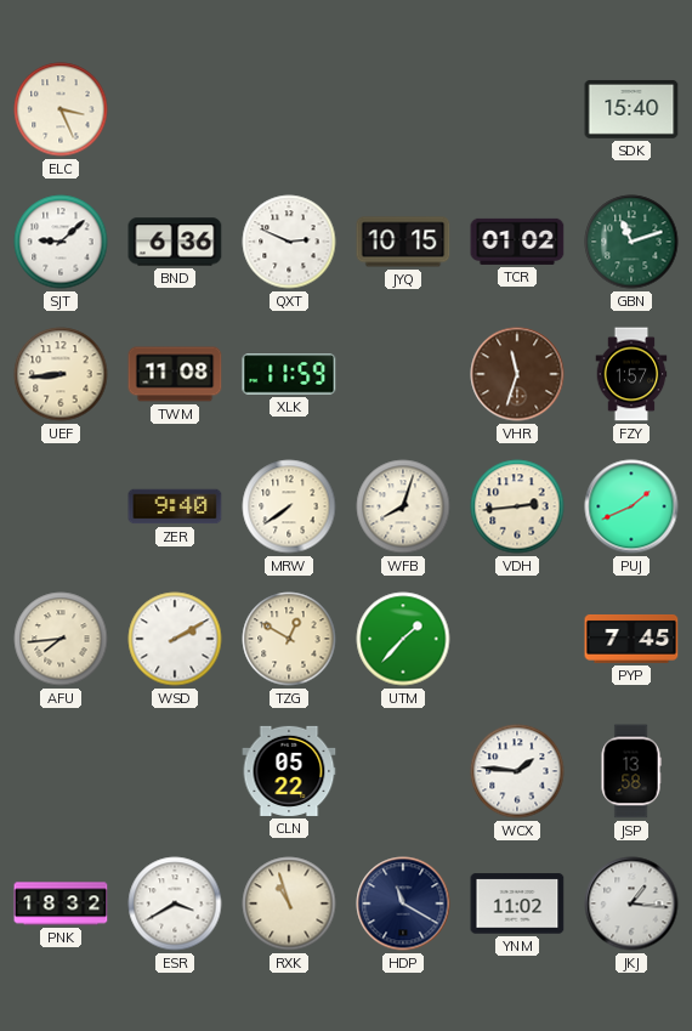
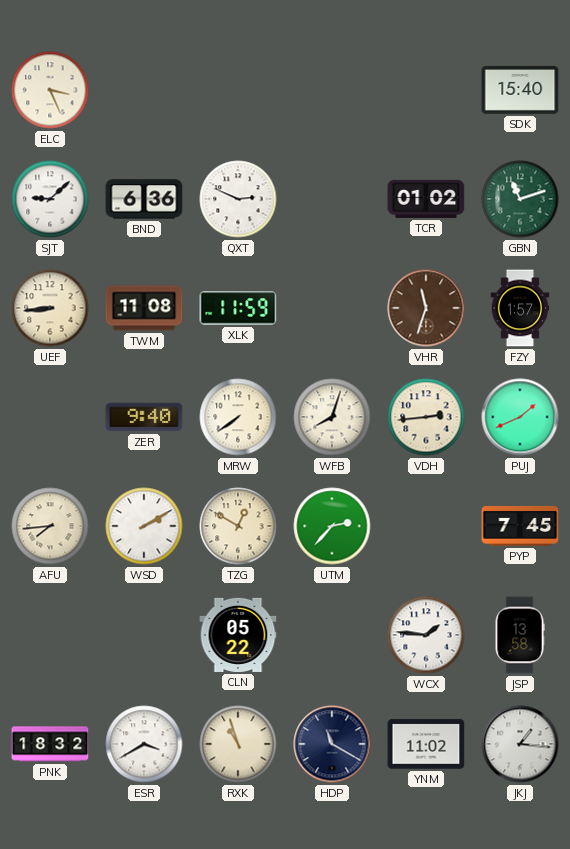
JYQ: 10:15 -> none (403, 242)
UTM: 1:37 -> 2:37 (332, 526)
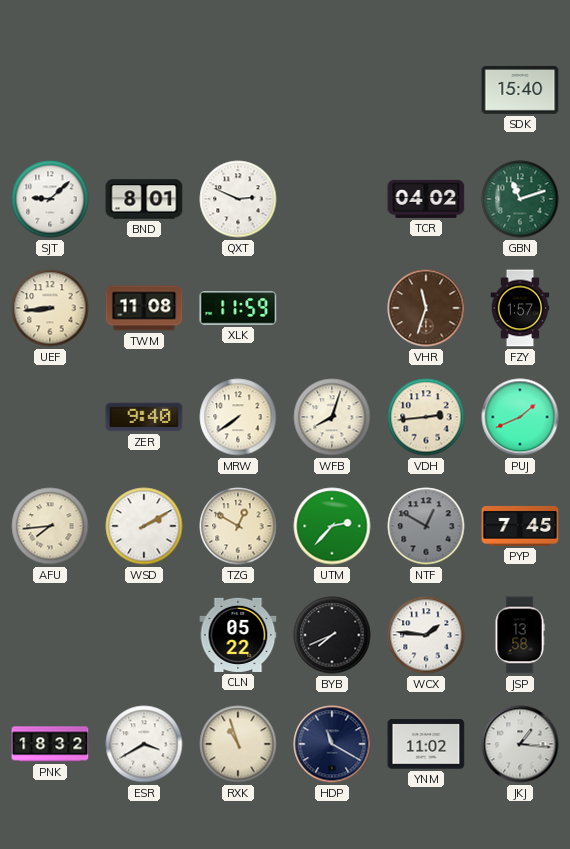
ELC: 3:26 -> none (50, 90)
BND: 6:36 -> 8:01 (144, 199)
TCR: 01:02 -> 04:02 (426, 199)
NTF: none -> 12:50 (426, 526)
BYB: none -> 7:41 (332, 635)
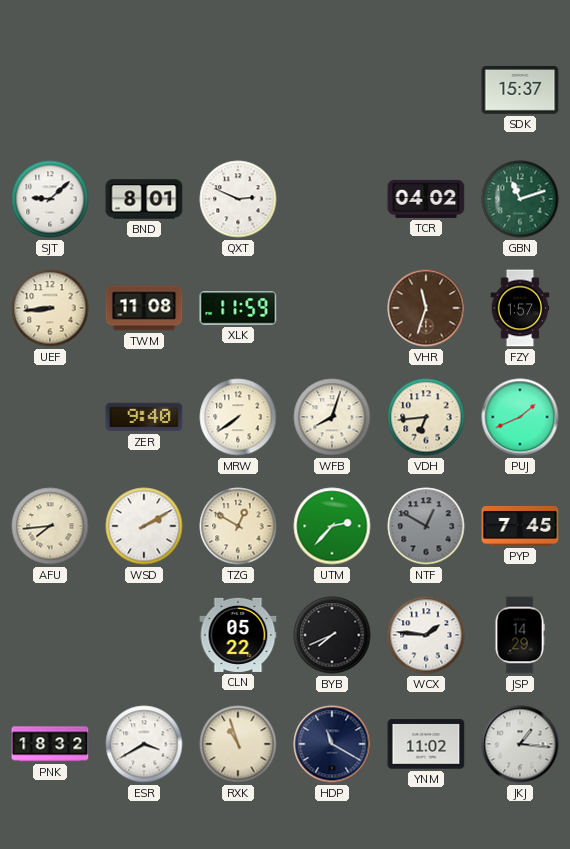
SDK: 15:40 -> 15:37 (520, 90)
VDH: 2:44 -> 6:44 (426, 417)
JSP: 13:58 -> 14:29 (520, 635)
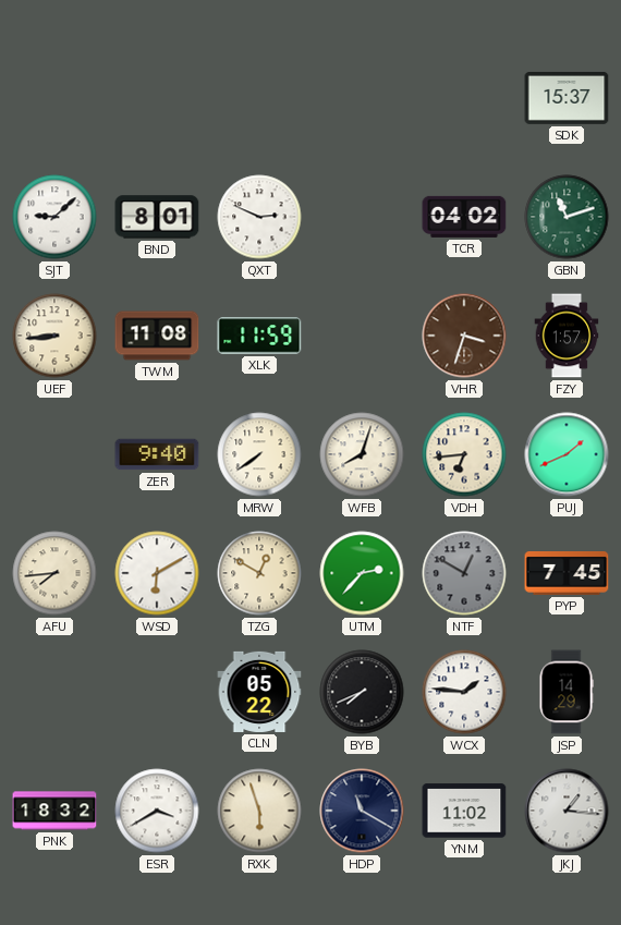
VHR: 11:33 -> 3:33 (464, 336)
WSD: 2:10 -> 6:10 (157, 573)
RXK: 10:57 -> 5:57 (259, 811)
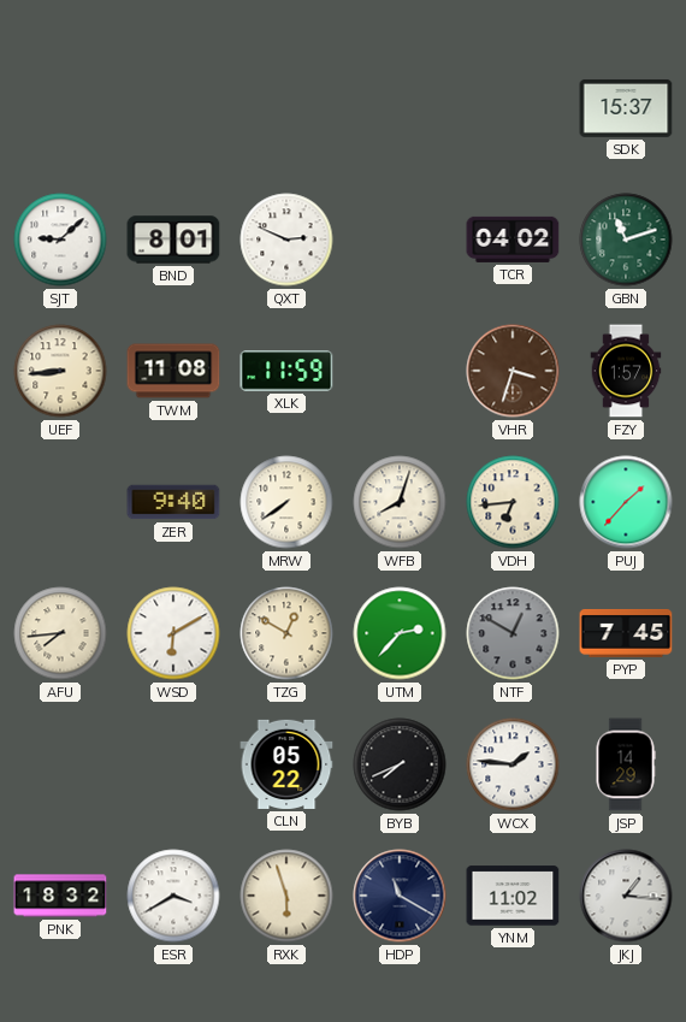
PUJ: 1:41 -> 1:37 (626, 502)
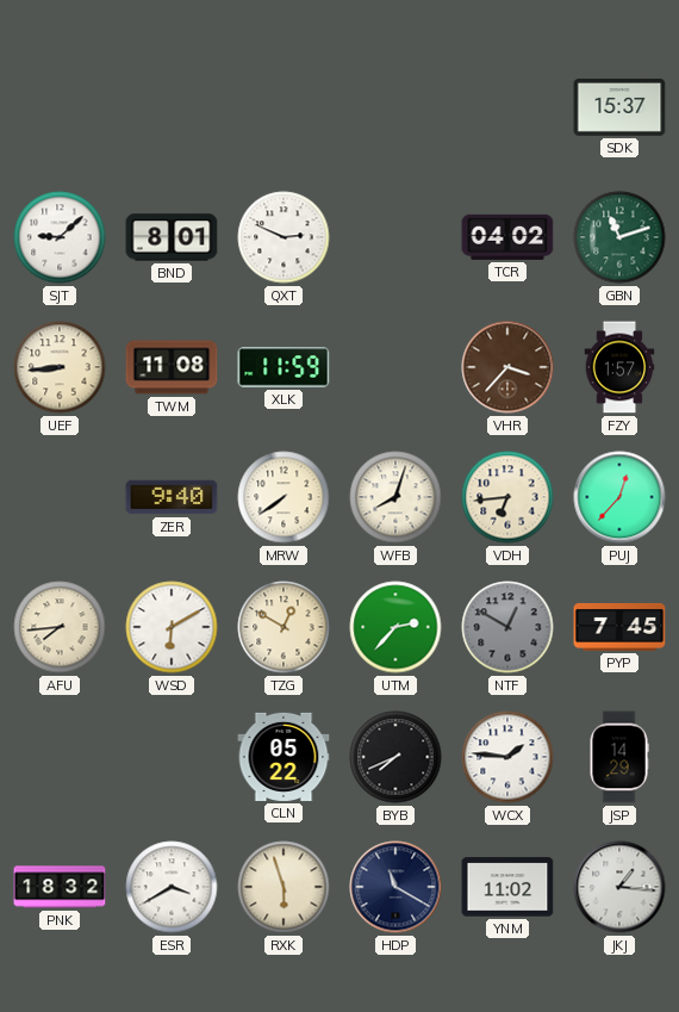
VHR: 3:33 -> 3:37 (507, 367)
PUJ: 1:37 -> 12:37 (619, 497)
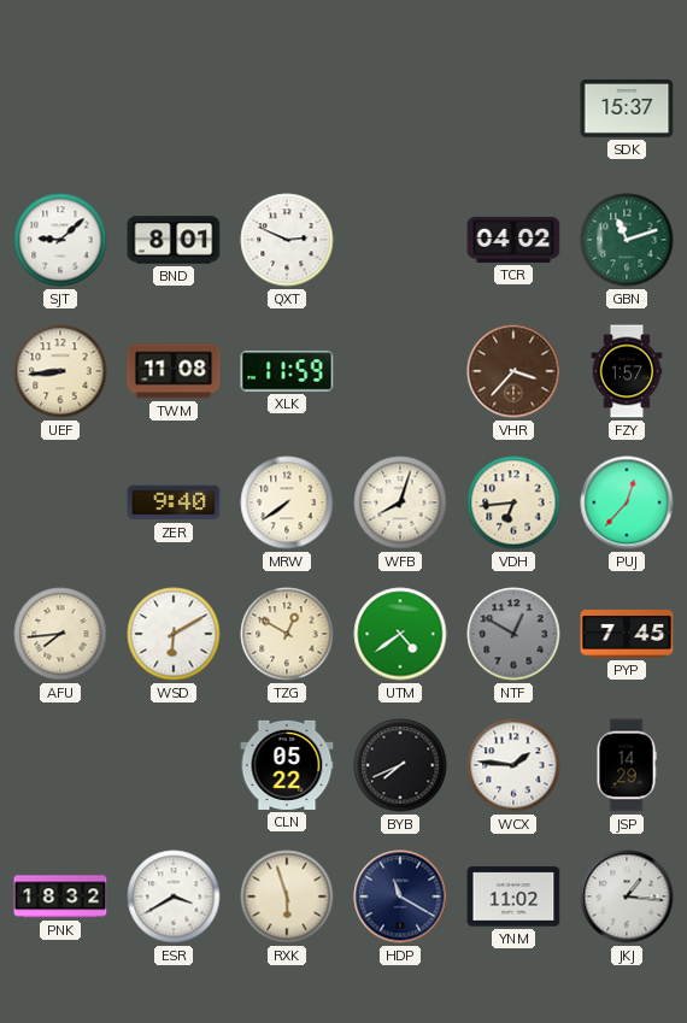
UTM: 2:37 -> 4:39 (400, 634)
